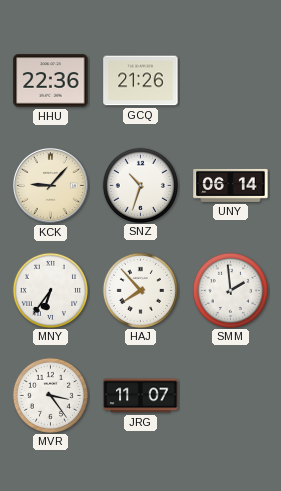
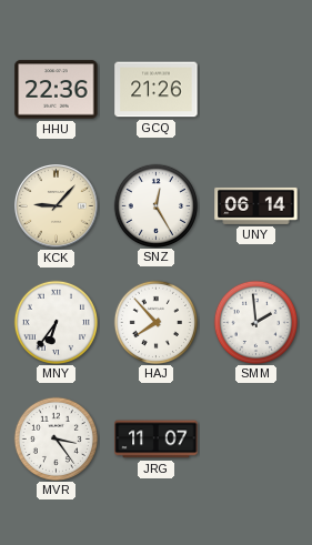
SNZ: 10:33 -> 12:25 (155, 205)
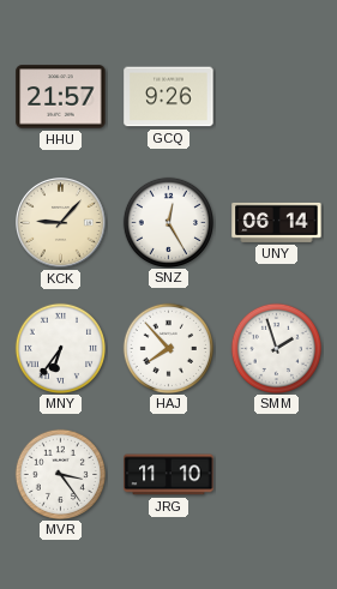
HHU: 22:36 -> 21:57 (61, 97)
GCQ: 21:26 -> 9:26 (169, 97)
SMM: 1:59 -> 1:57 (276, 348)
JRG: 11:07 -> 11:10 (169, 475)
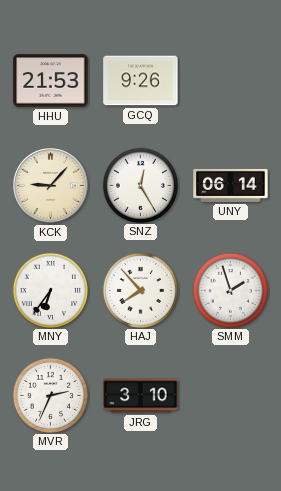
HHU: 21:57 -> 21:53 (51, 81)
MVR: 3:24 -> 2:34 (50, 395)
JRG: 11:10 -> 3:10 (141, 396)
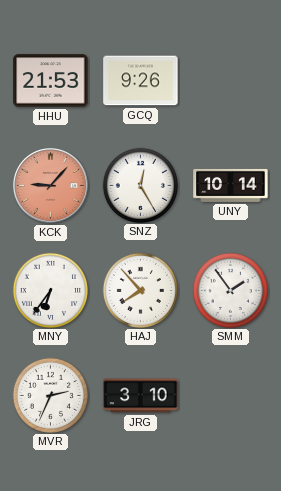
KCK dial: cream -> salmon (51, 186)
UNY: 06:14 -> 10:14 (231, 185)
SMM: 1:57 -> 1:54 (230, 290)
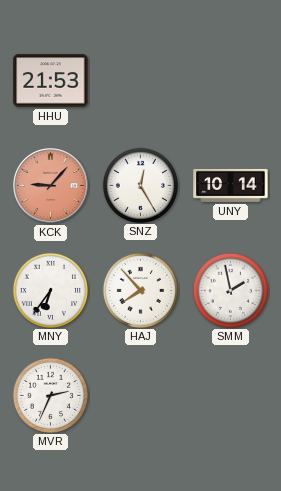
GCQ: 9:26 -> none (141, 81)
SMM: 1:54 -> 1:58 (230, 290)
JRG: 3:10 -> none (141, 396)
